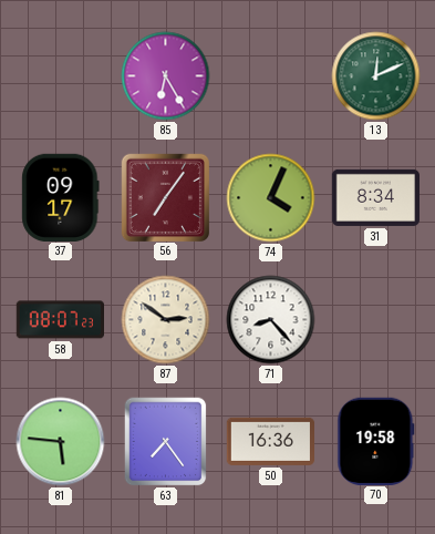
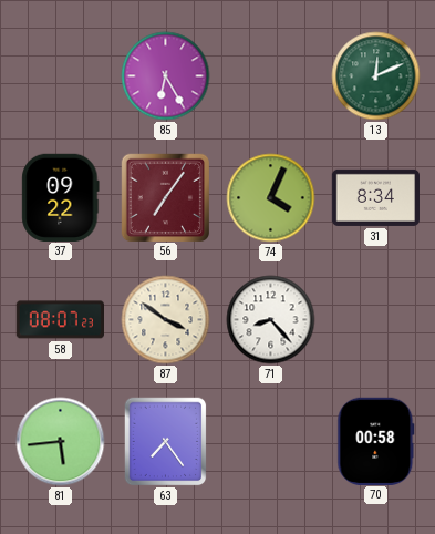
37: 09:17 -> 09:22 (61, 197)
87: 2:51 -> 3:51 (166, 320)
81: 5:46 -> 5:44 (61, 442)
50: 16:36 -> none (271, 441)
70: 19:58 -> 00:58 (376, 441)
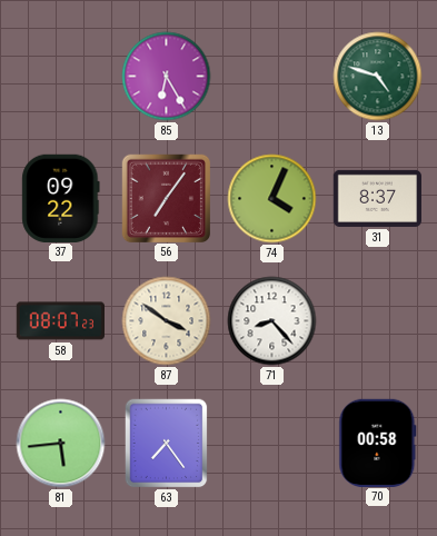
13: 12:11 -> 4:48 (378, 77)
31: 8:34 -> 8:37 (377, 198)
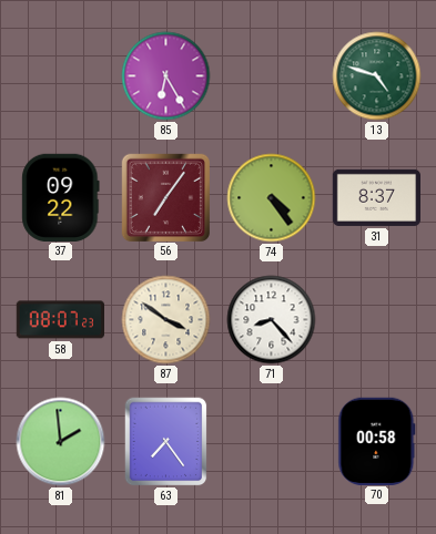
74: 4:04 -> 4:24 (272, 198)
81: 5:44 -> 1:59 (61, 442)
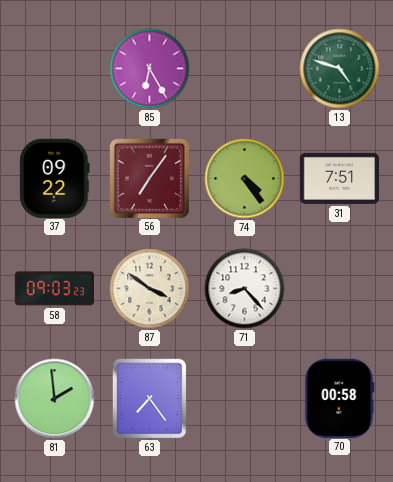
31: 8:37 -> 7:51 (339, 178)
58: 08:07 -> 09:03 (54, 289)
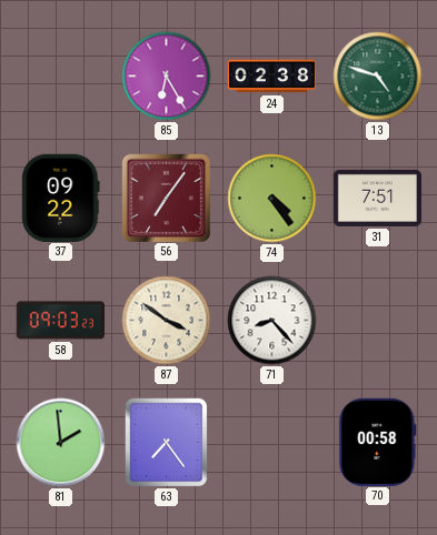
24: none -> 02:38 (272, 77)
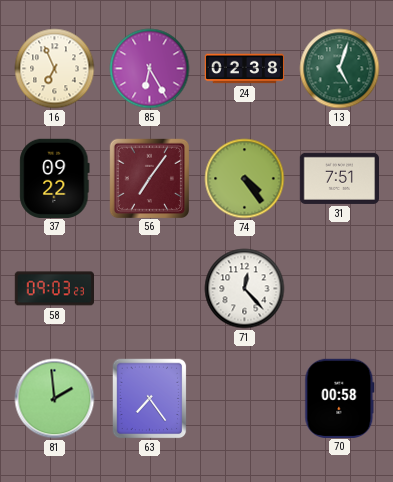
16: none -> 6:56 (55, 69)
13: 4:48 -> 5:03 (340, 69)
87: 3:51 -> none (167, 321)
71: 8:23 -> 12:23 (245, 289)
